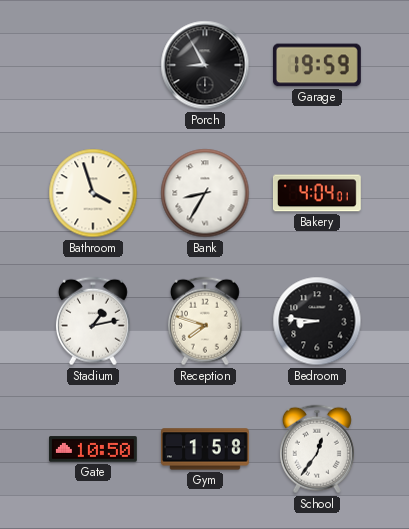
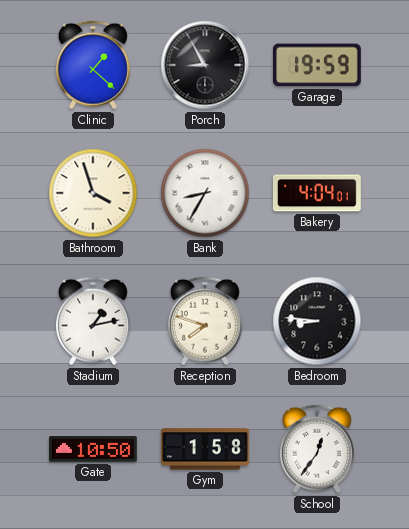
Clinic: none -> 1:22 (93, 65)
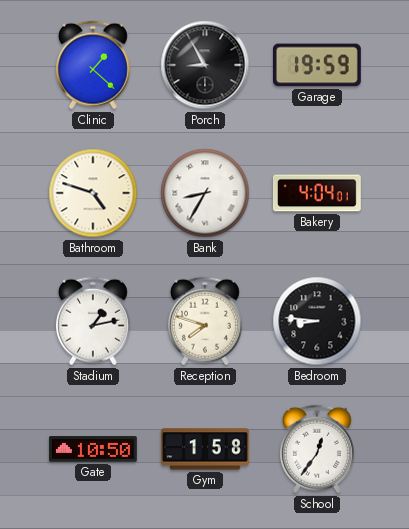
Bathroom: 3:57 -> 4:48 (93, 193)
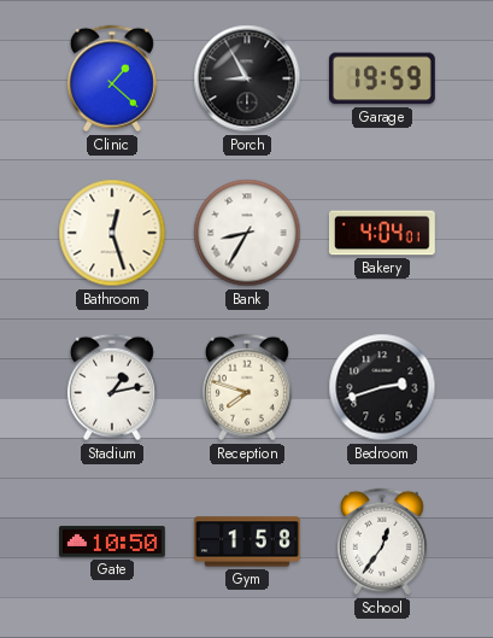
Bathroom: 4:48 -> 12:27 (112, 233)
Bedroom: 8:46 -> 2:42 (382, 387)
